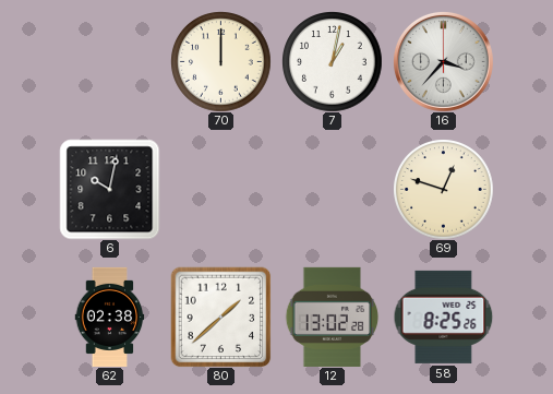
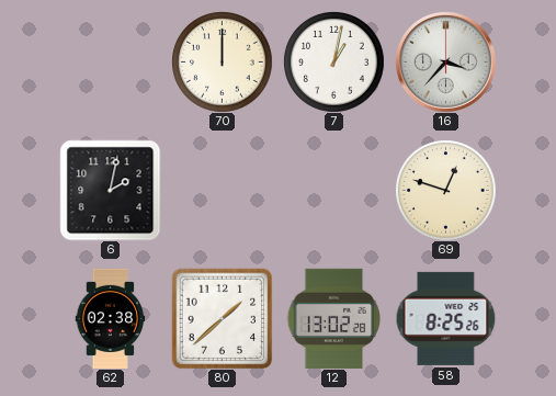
6: 10:02 -> 2:02 (110, 190)
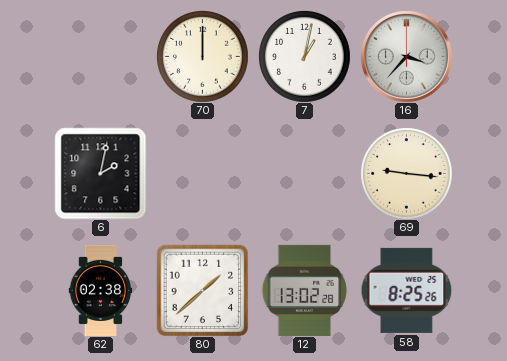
69: 12:48 -> 9:16 (407, 174)
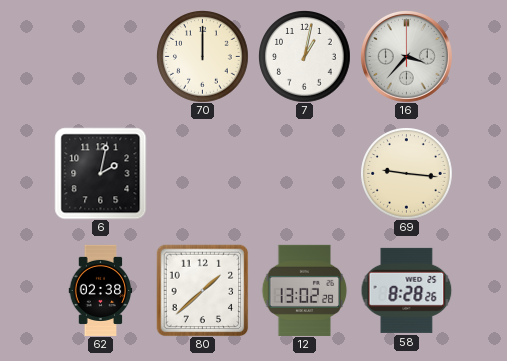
58: 8:25 -> 8:28 (406, 290)
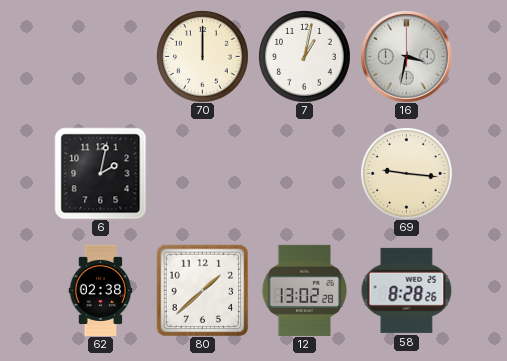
16: 3:37 -> 3:32 (406, 56)
